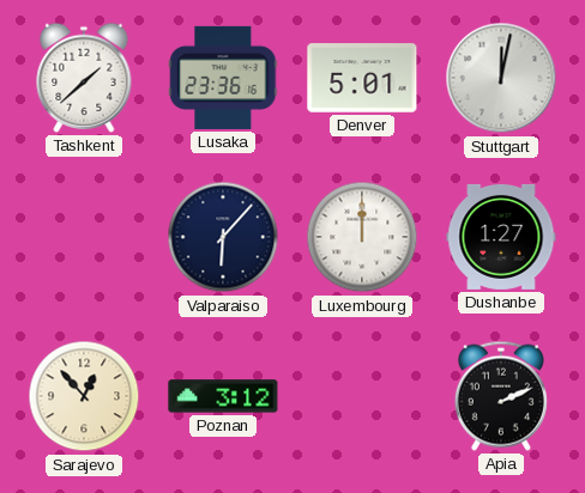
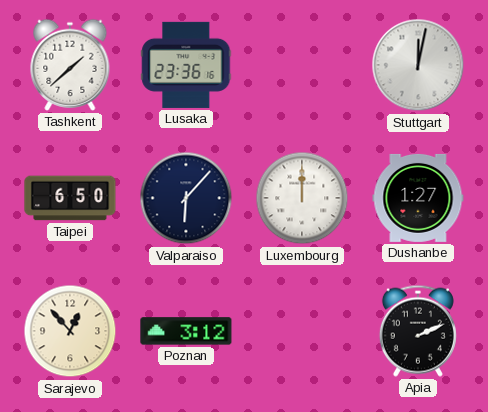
Denver: 5:01 -> none (362, 78)
Taipei: none -> 6:50 (70, 198)
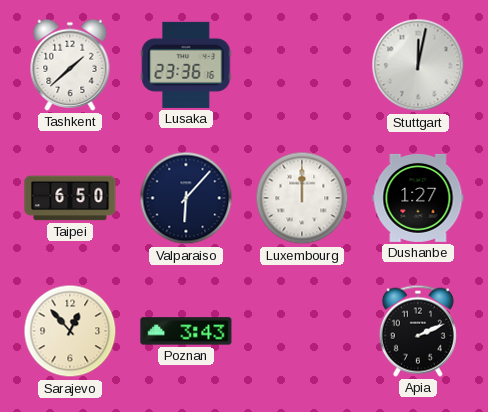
Poznan: 3:12 -> 3:43 (186, 331)
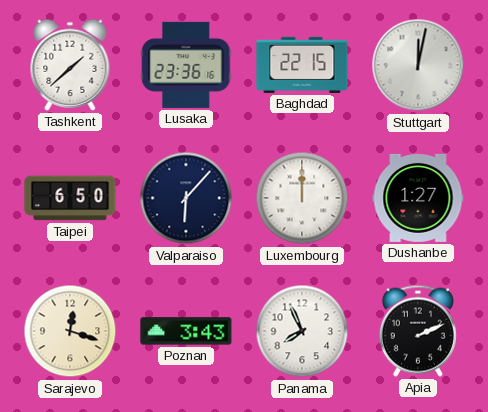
Baghdad: none -> 22:15 (302, 65)
Sarajevo: 12:53 -> 12:18 (70, 331)
Panama: none -> 7:56 (302, 331)
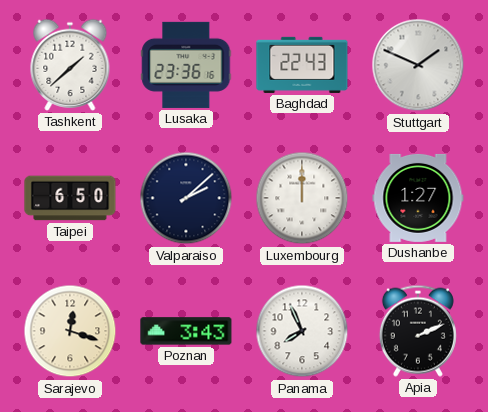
Baghdad: 22:15 -> 22:43 (302, 65)
Stuttgart: 12:02 -> 1:49 (418, 65)
Valparaiso: 6:07 -> 2:08 (186, 198)
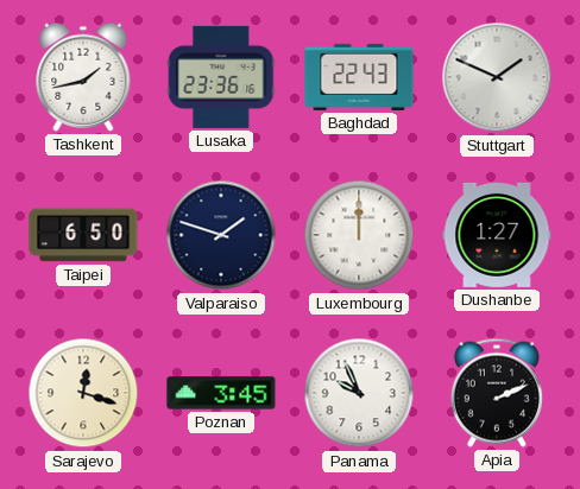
Tashkent: 1:38 -> 1:43 (83, 77)
Valparaiso: 2:08 -> 1:48 (221, 235)
Poznan: 3:43 -> 3:45 (221, 393)
Panama: 7:56 -> 9:56 (359, 393)
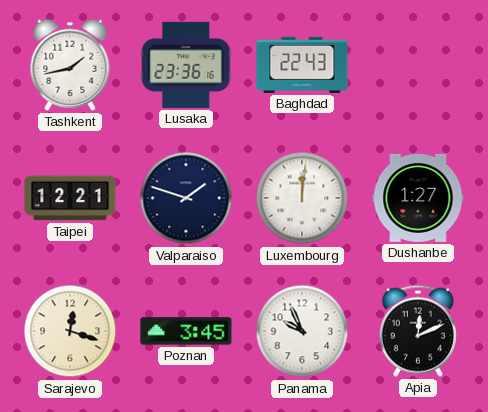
Stuttgart: 1:49 -> none (497, 77)
Taipei: 6:50 -> 12:21 (70, 198)
Luxembourg: 12:00 -> 12:01 (302, 198)
Apia: 2:11 -> 12:11 (418, 331)
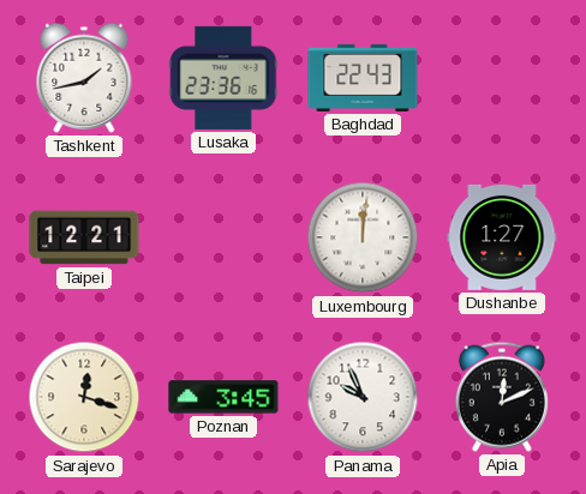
Valparaiso: 1:48 -> none (186, 198)
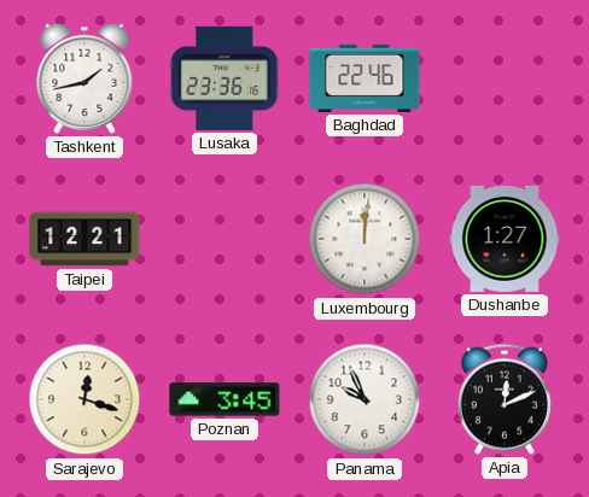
Baghdad: 22:43 -> 22:46 (365, 78)
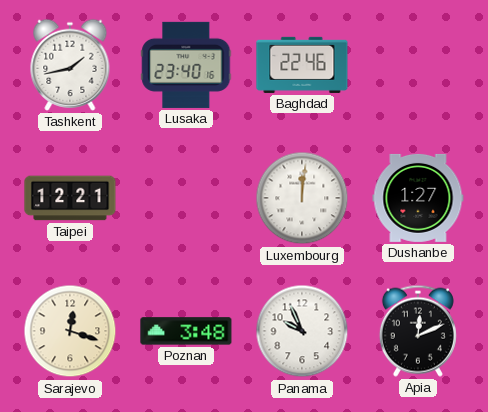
Lusaka: 23:36 -> 23:40 (186, 65)
Poznan: 3:45 -> 3:48 (186, 331)
